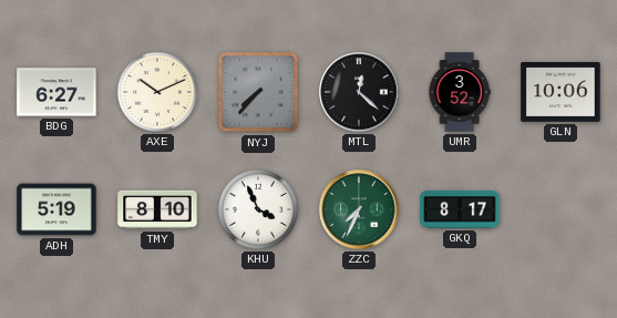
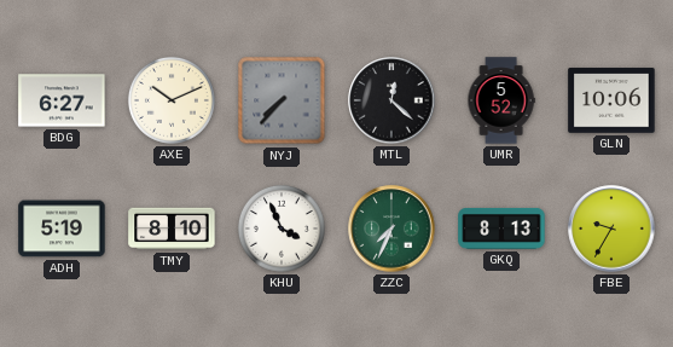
UMR: 3:52 -> 5:52 (501, 100)
GKQ: 8:17 -> 8:13 (501, 229)
FBE: none -> 9:35 (611, 229)
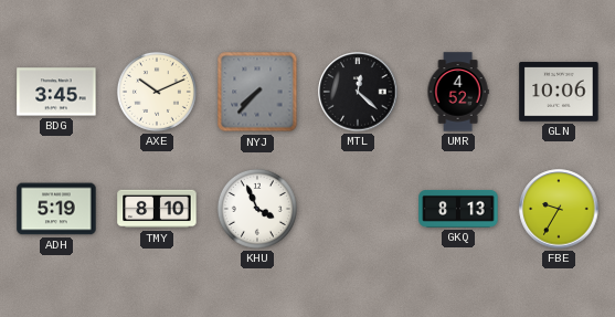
BDG: 6:27 -> 3:45 (56, 92)
UMR: 5:52 -> 4:52 (458, 92)
ZZC: 7:34 -> none (391, 229)
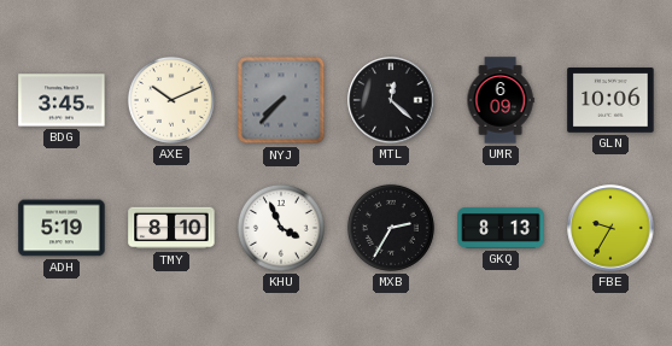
UMR: 4:52 -> 6:09 (501, 100)
MXB: none -> 2:35 (391, 228)
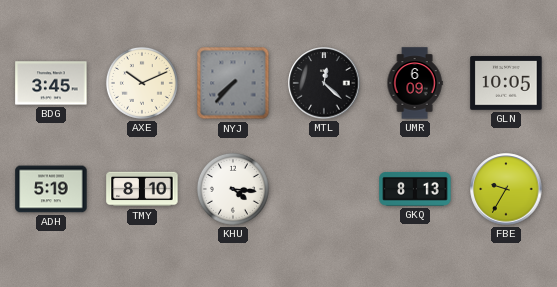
GLN: 10:06 -> 10:05 (506, 83)
KHU: 3:56 -> 4:16 (233, 189)
MXB: 2:35 -> none (391, 228)
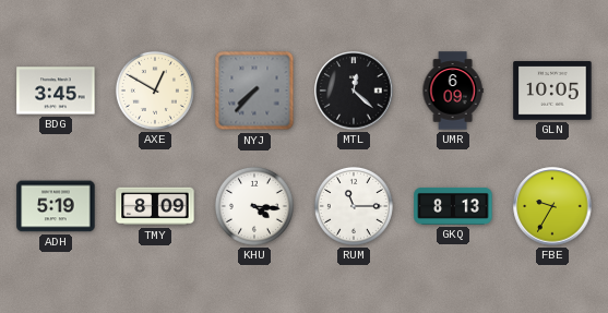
AXE: 10:11 -> 12:50 (155, 91)
TMY: 8:10 -> 8:09 (155, 206)
RUM: none -> 11:15 (354, 206)
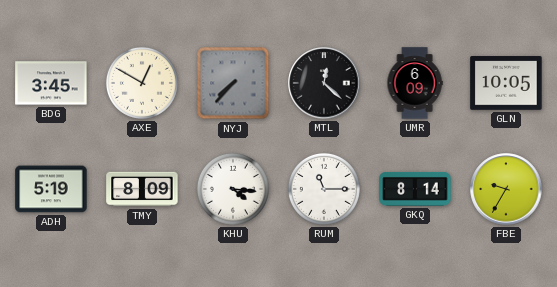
GKQ: 8:13 -> 8:14 (415, 189)
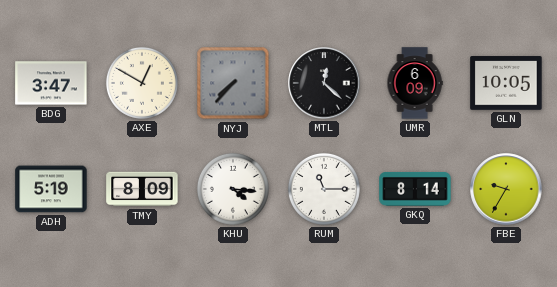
BDG: 3:45 -> 3:47 (51, 83)
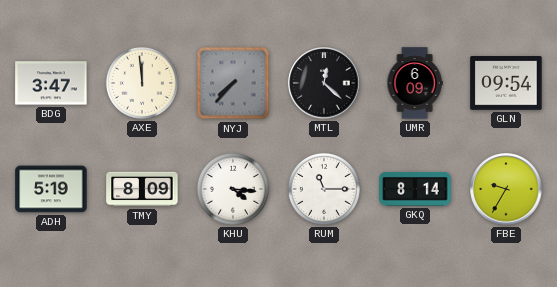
AXE: 12:50 -> 11:59 (142, 83)
GLN: 10:05 -> 09:54 (506, 83)
